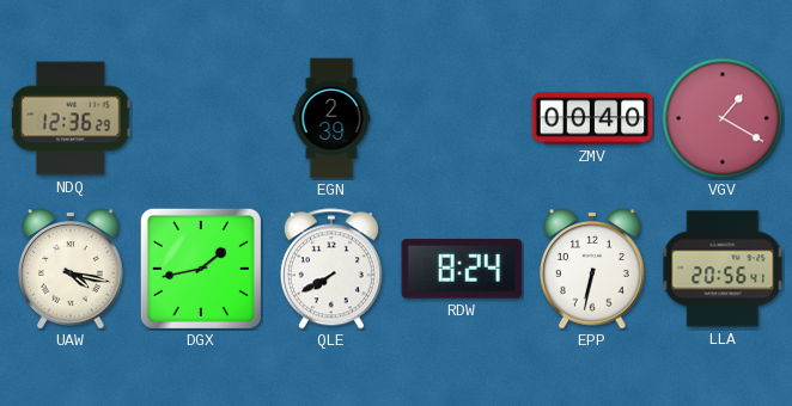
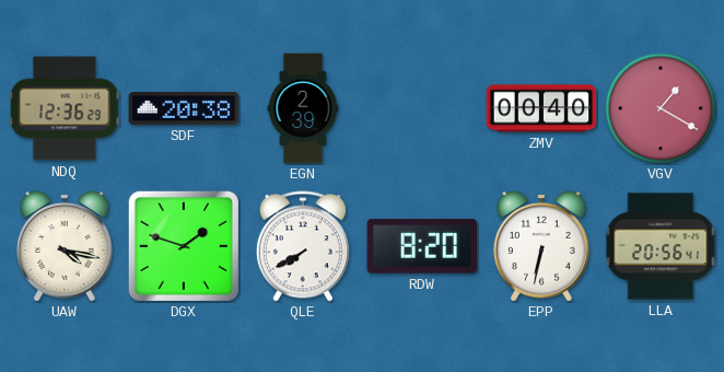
SDF: none -> 20:38 (184, 108)
DGX: 1:43 -> 1:48 (184, 246)
RDW: 8:24 -> 8:20 (422, 246)
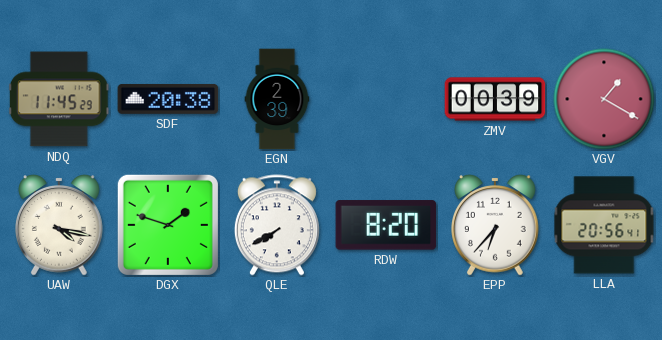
NDQ: 12:36 -> 11:45 (59, 99)
ZMV: 00:40 -> 00:39 (495, 99)
EPP: 6:32 -> 6:37 (496, 225)
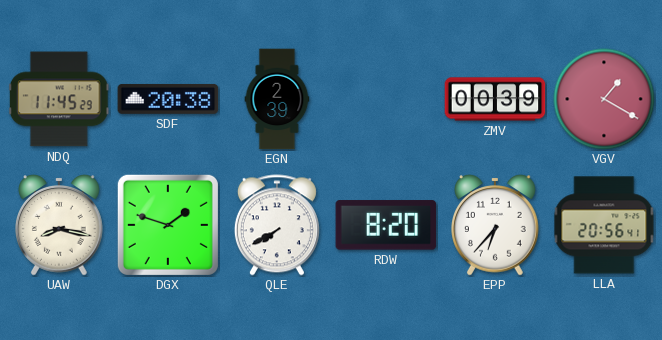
UAW: 4:17 -> 8:17 (60, 225)
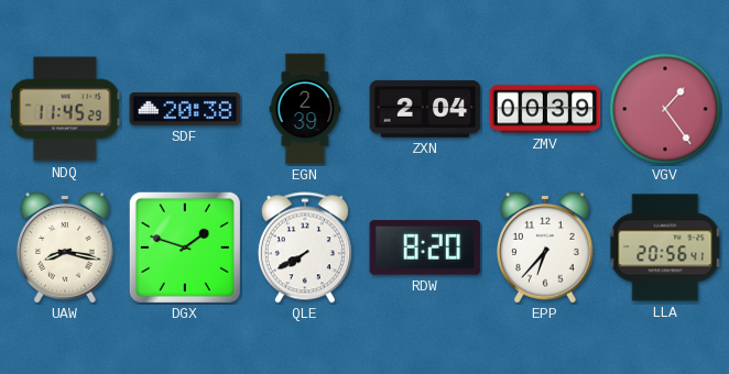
ZXN: none -> 2:04 (425, 109)
VGV: 1:20 -> 1:24 (665, 109)
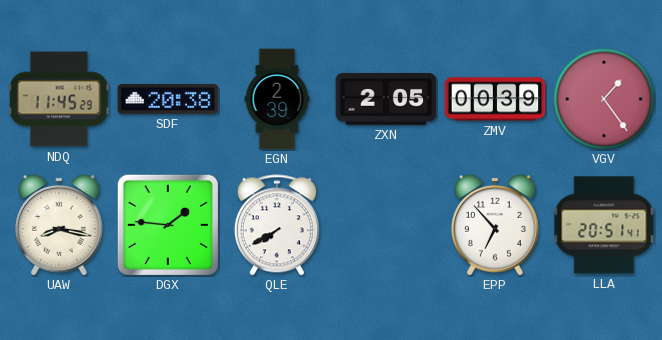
ZXN: 2:04 -> 2:05 (386, 99)
DGX: 1:48 -> 1:46 (168, 225)
RDW: 8:20 -> none (425, 248)
EPP: 6:37 -> 6:53 (496, 225)
LLA: 20:56 -> 20:51 (604, 225)
